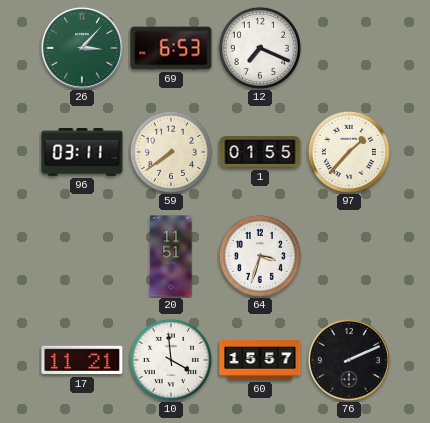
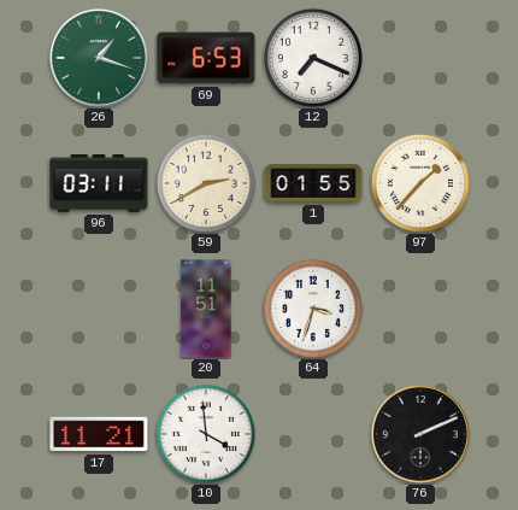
26: 3:07 -> 1:18 (99, 58)
59: 7:39 -> 2:40 (206, 183)
60: 15:57 -> none (260, 361)
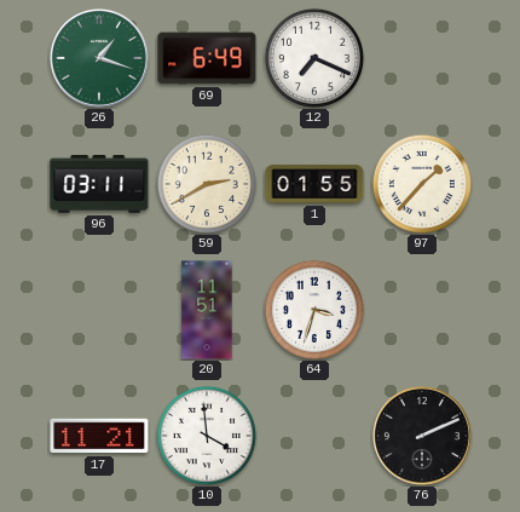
69: 6:53 -> 6:49 (207, 58)
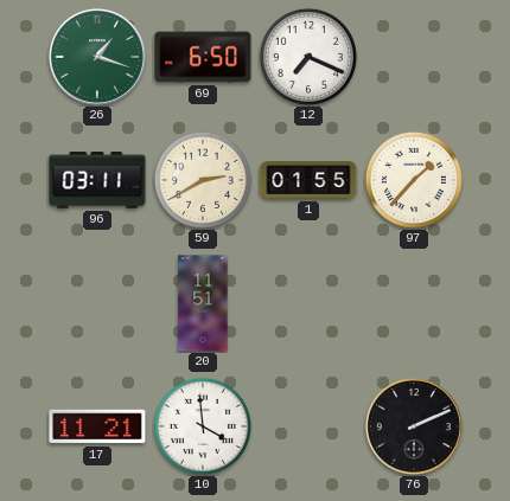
69: 6:49 -> 6:50 (203, 57)
64: 3:33 -> none (314, 310)
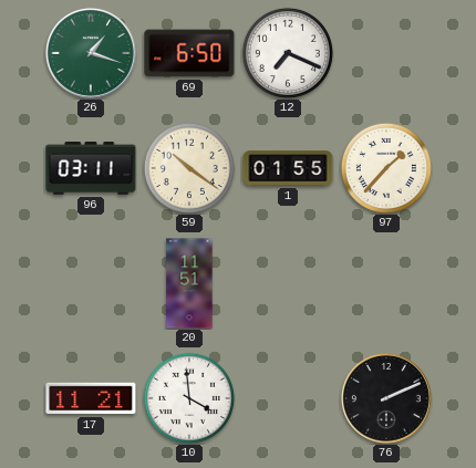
59: 2:40 -> 10:21 (189, 168)
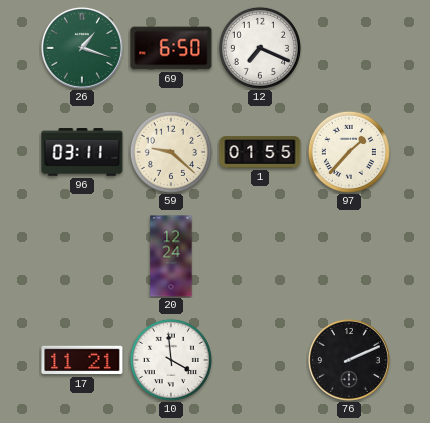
59: 10:21 -> 9:22 (171, 152)
20: 11:51 -> 12:24 (171, 256)
